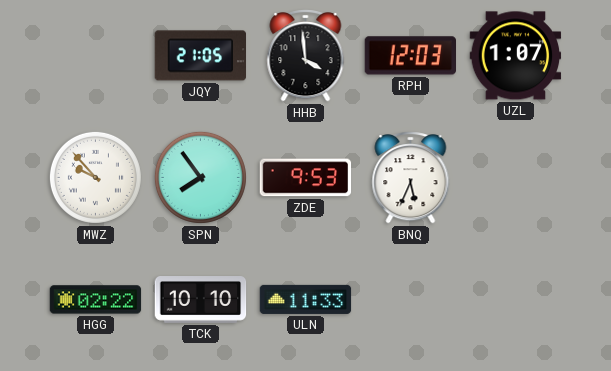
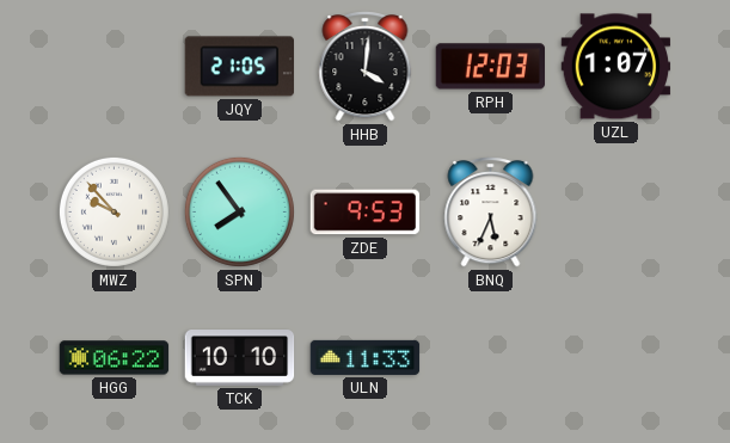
HHB: 3:59 -> 4:01 (366, 67)
HGG: 02:22 -> 06:22 (115, 358)
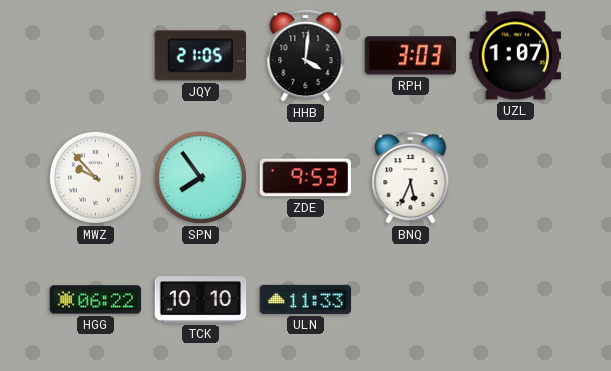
RPH: 12:03 -> 3:03 (410, 56)
